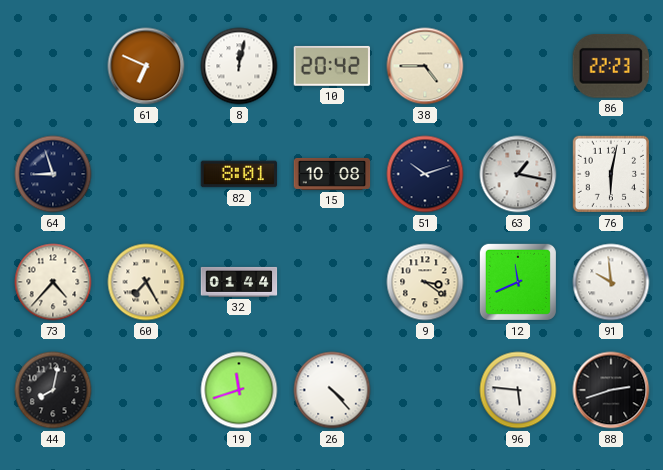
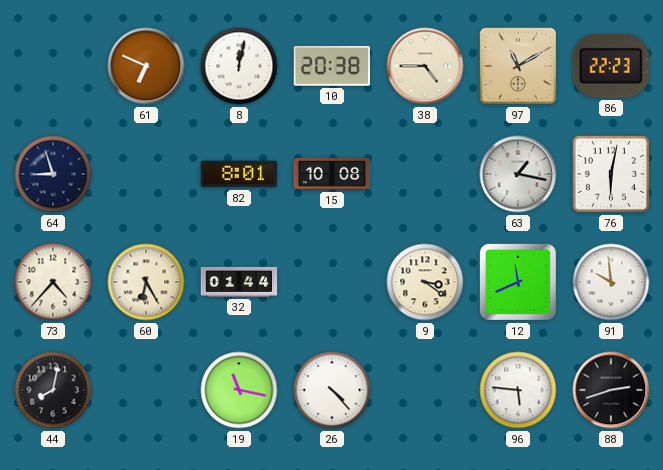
10: 20:42 -> 20:38 (331, 66)
97: none -> 11:10 (518, 66)
51: 10:12 -> none (425, 174)
60: 7:25 -> 6:25 (146, 282)
19: 11:42 -> 11:17 (239, 390)
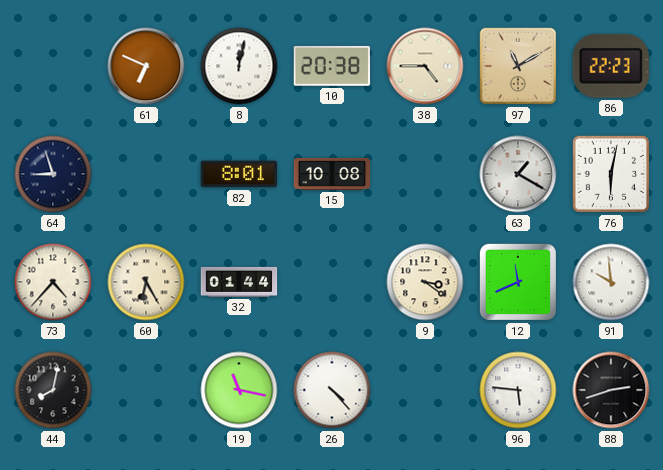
63: 1:17 -> 1:20 (518, 174)
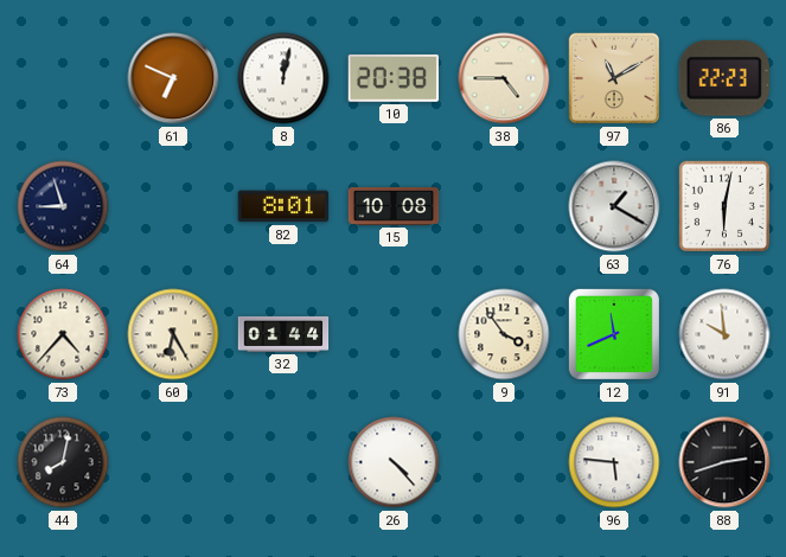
9: 3:21 -> 3:54 (504, 334)
19: 11:17 -> none (239, 390)
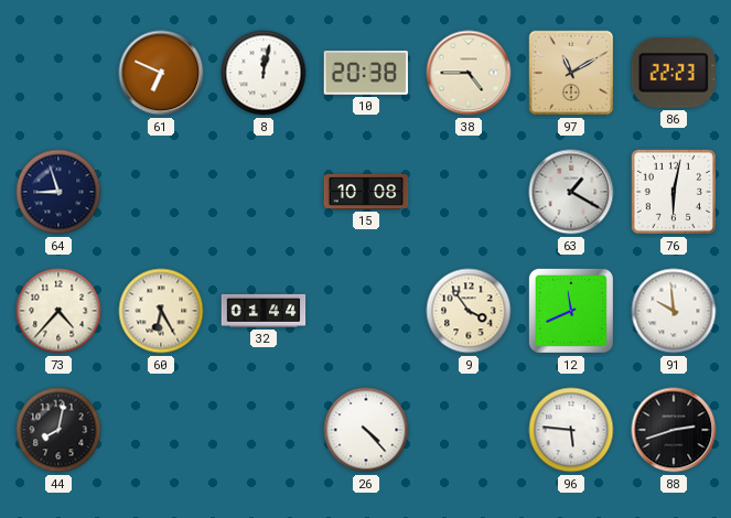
82: 8:01 -> none (283, 206)
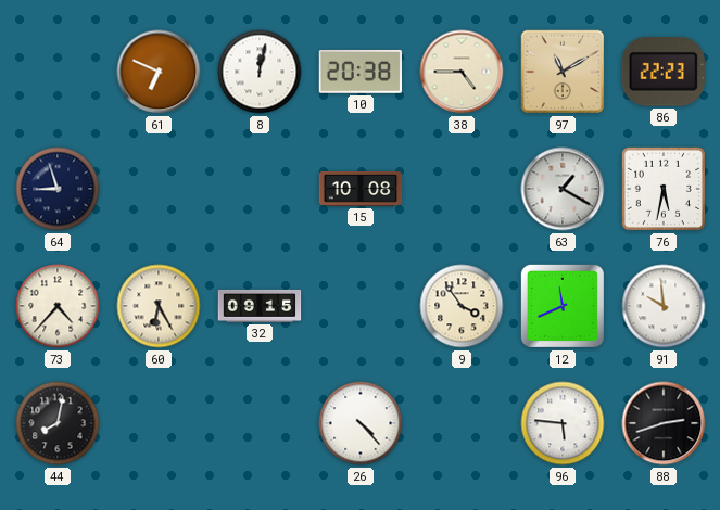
76: 6:02 -> 5:32 (664, 189)
32: 01:44 -> 09:15 (260, 306)
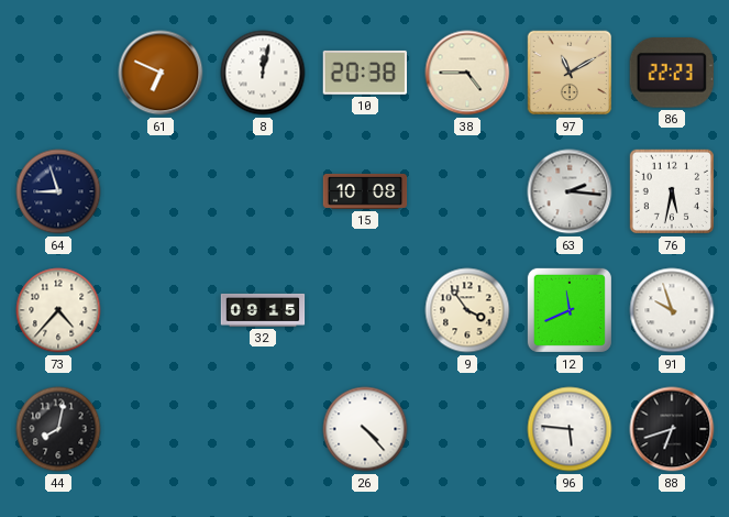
63: 1:20 -> 2:16 (570, 191)
60: 6:25 -> none (159, 306)
91: 9:59 -> 9:57 (672, 310)
88: 2:42 -> 6:42 (672, 429)
